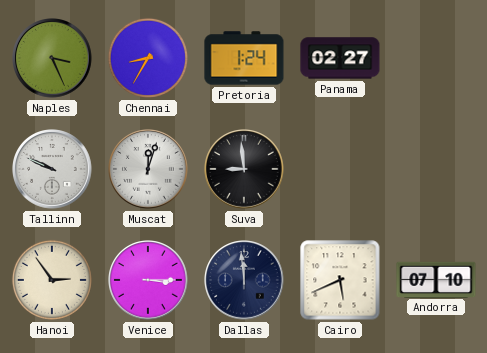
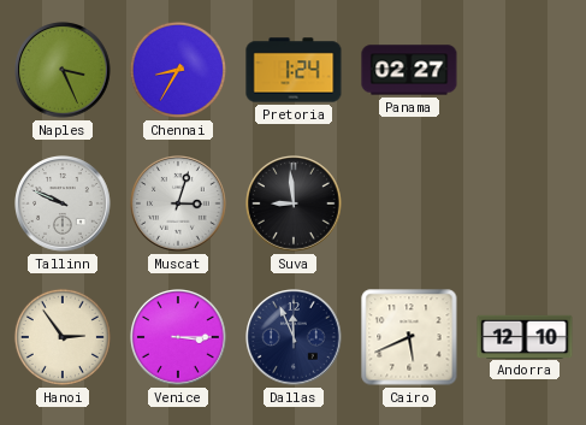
Muscat: 12:03 -> 3:03 (179, 205)
Dallas: 11:59 -> 11:56 (295, 338)
Andorra: 07:10 -> 12:10 (525, 336)
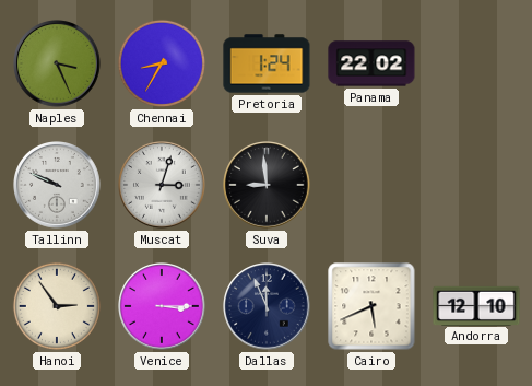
Panama: 02:27 -> 22:02 (371, 63)
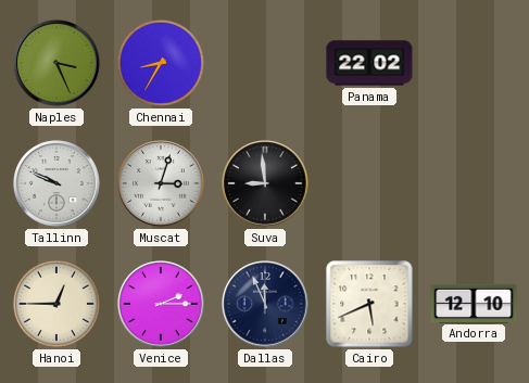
Pretoria: 1:24 -> none (267, 63)
Hanoi: 2:54 -> 12:45 (56, 304)
Venice: 3:15 -> 2:15 (162, 305)
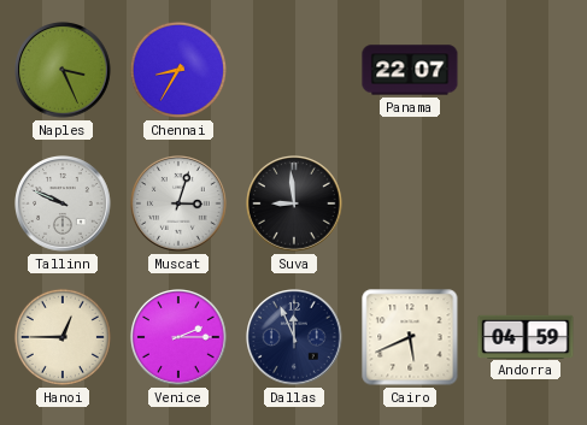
Panama: 22:02 -> 22:07 (410, 70)
Andorra: 12:10 -> 04:59 (526, 336)
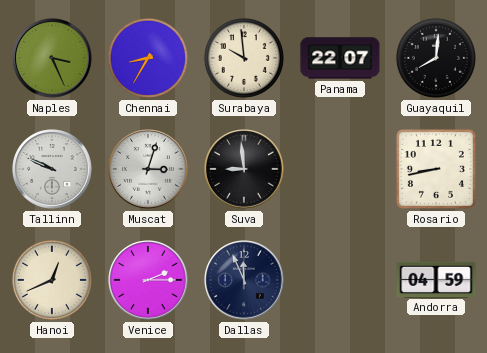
Surabaya: none -> 9:59 (244, 58)
Guayaquil: none -> 8:01 (436, 58)
Rosario: none -> 8:43 (436, 169)
Hanoi: 12:45 -> 12:41 (52, 280)
Cairo: 5:41 -> none (410, 337)
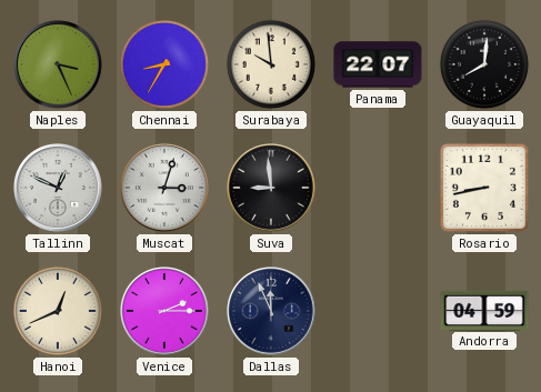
Tallinn: 9:49 -> 12:49 (59, 189)
